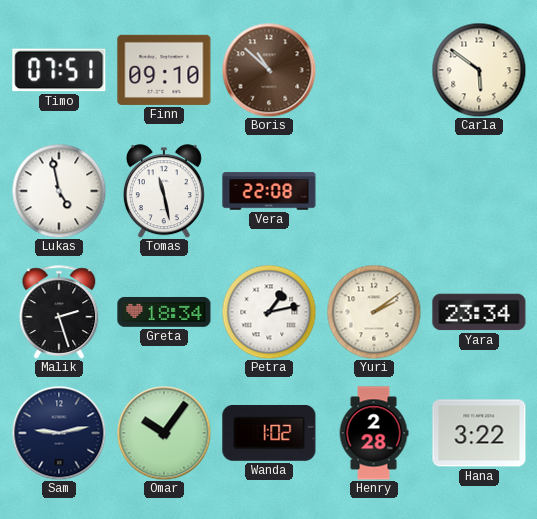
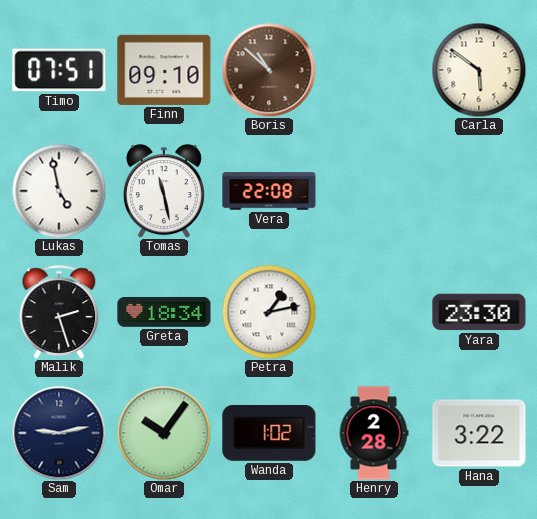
Yuri: 2:09 -> none (374, 312)
Yara: 23:34 -> 23:30 (479, 312)
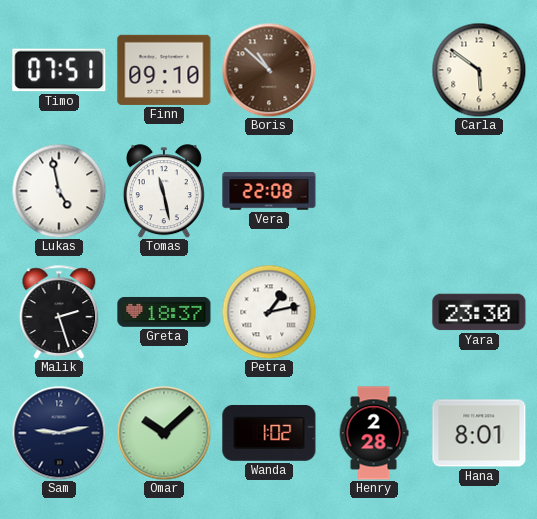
Greta: 18:34 -> 18:37 (164, 312)
Omar: 10:06 -> 10:08 (164, 433)
Hana: 3:22 -> 8:01 (479, 433)
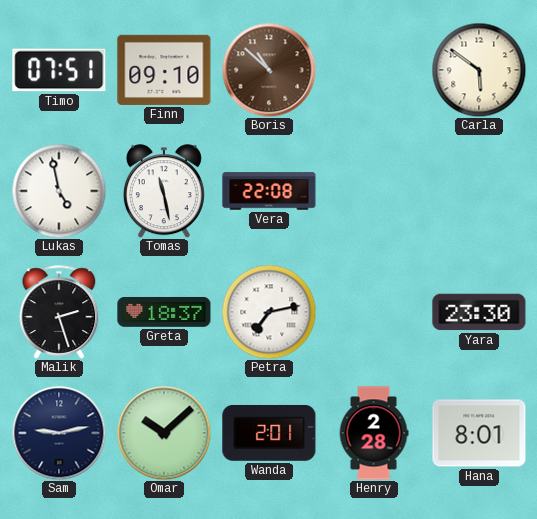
Petra: 1:13 -> 7:13 (269, 312)
Wanda: 1:02 -> 2:01 (269, 433)
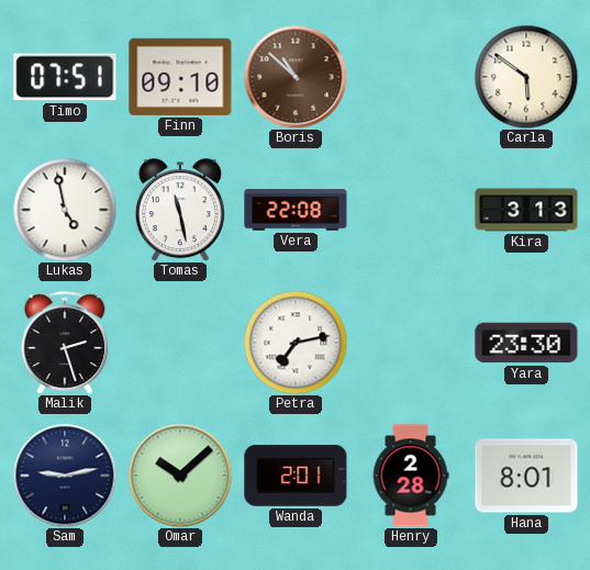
Kira: none -> 3:13 (526, 210)
Greta: 18:37 -> none (164, 312)
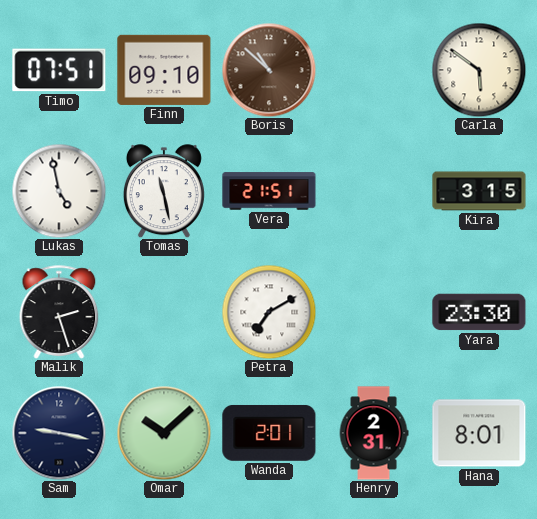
Vera: 22:08 -> 21:51 (269, 191)
Kira: 3:13 -> 3:15 (479, 191)
Petra: 7:13 -> 7:10 (269, 312)
Sam: 9:13 -> 9:17 (59, 433)
Henry: 2:28 -> 2:31 (374, 433)
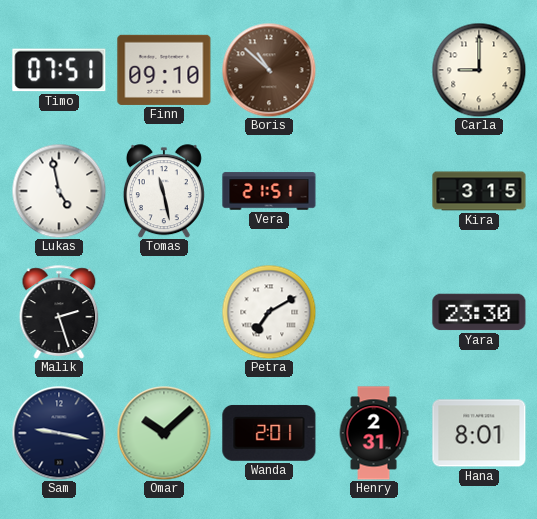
Carla: 5:51 -> 9:00 (479, 70)
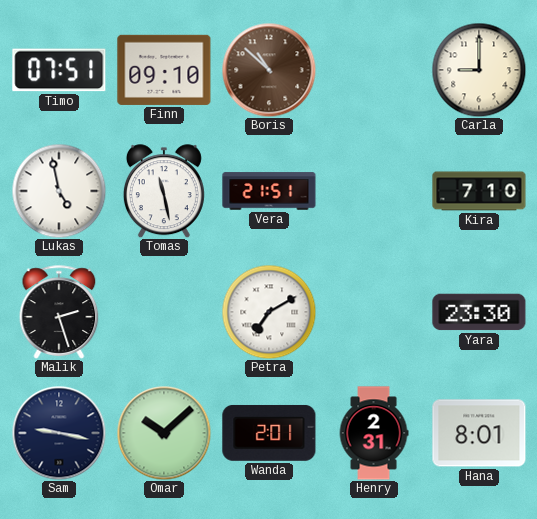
Kira: 3:15 -> 7:10 (479, 191)
